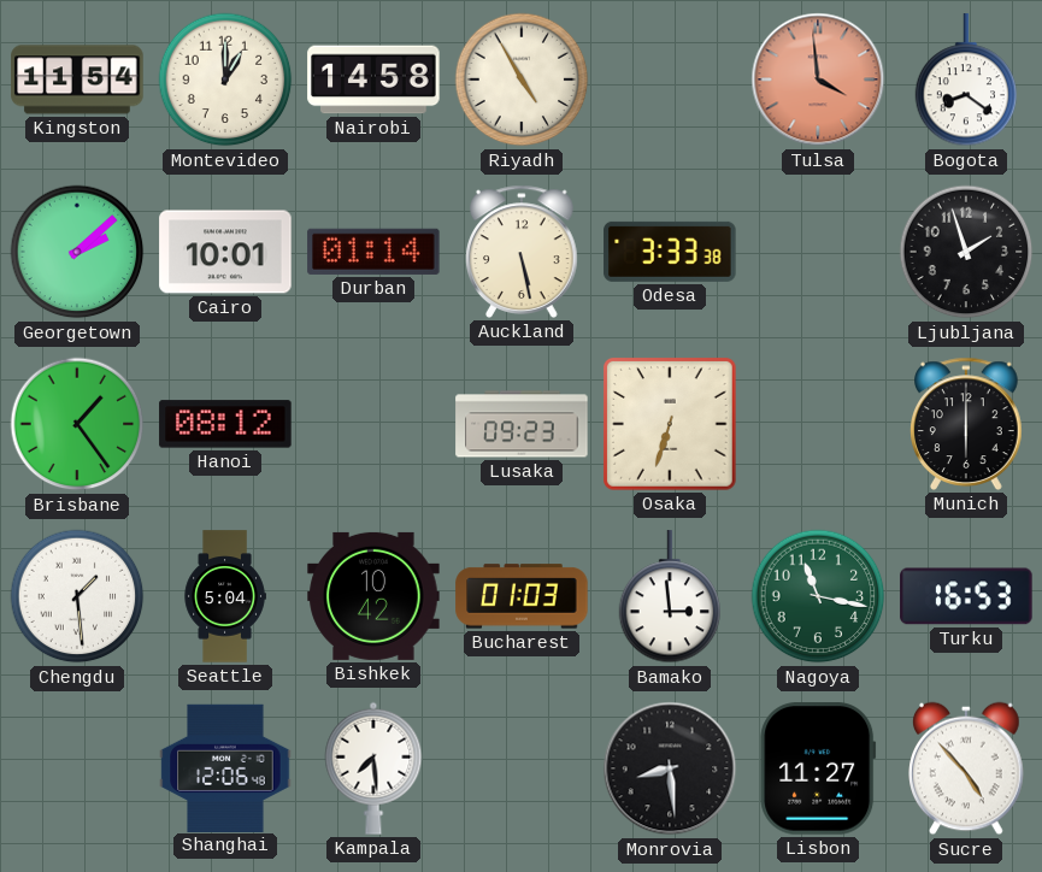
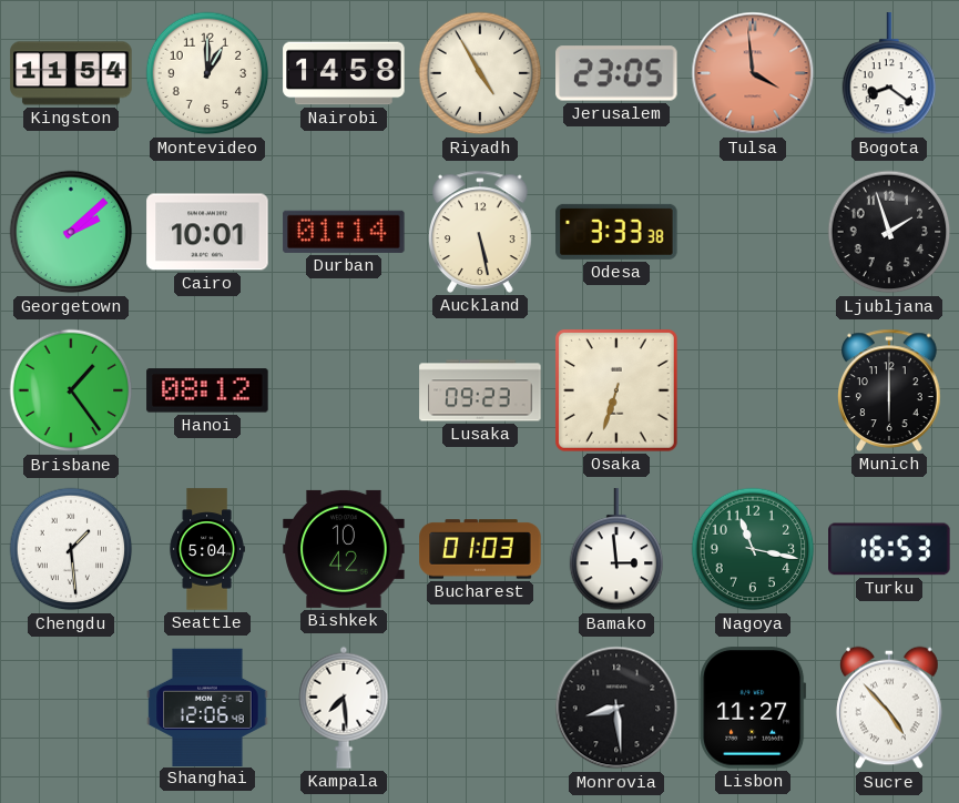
Jerusalem: none -> 23:05 (616, 73)
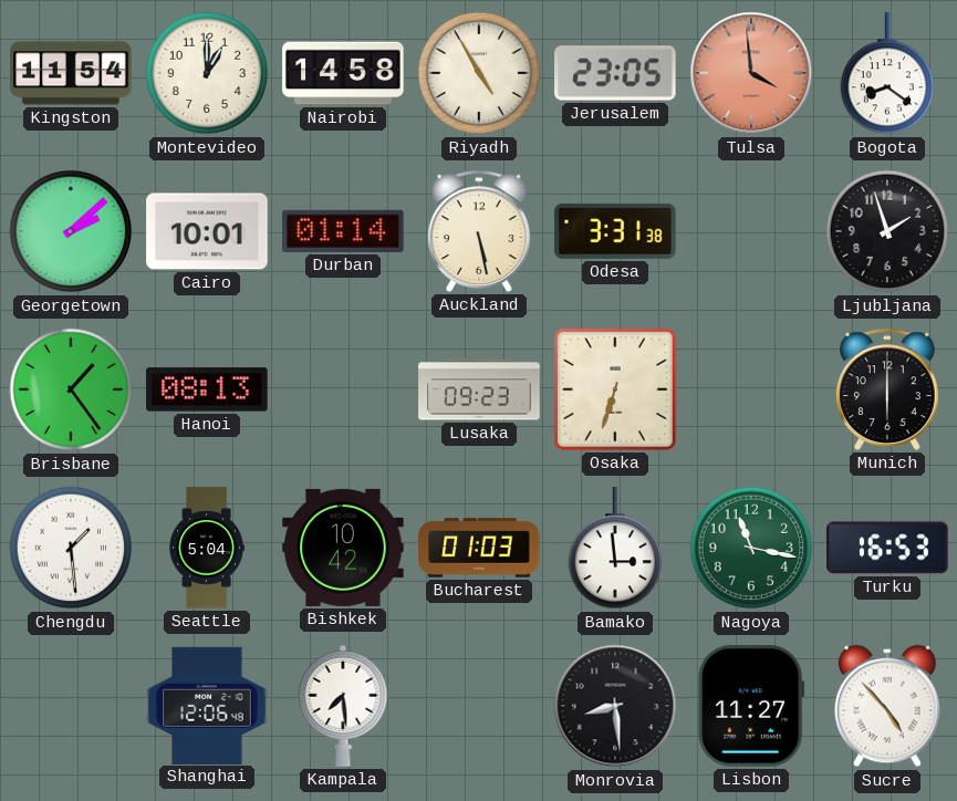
Odesa: 3:33 -> 3:31 (615, 231)
Hanoi: 08:12 -> 08:13 (207, 389)
